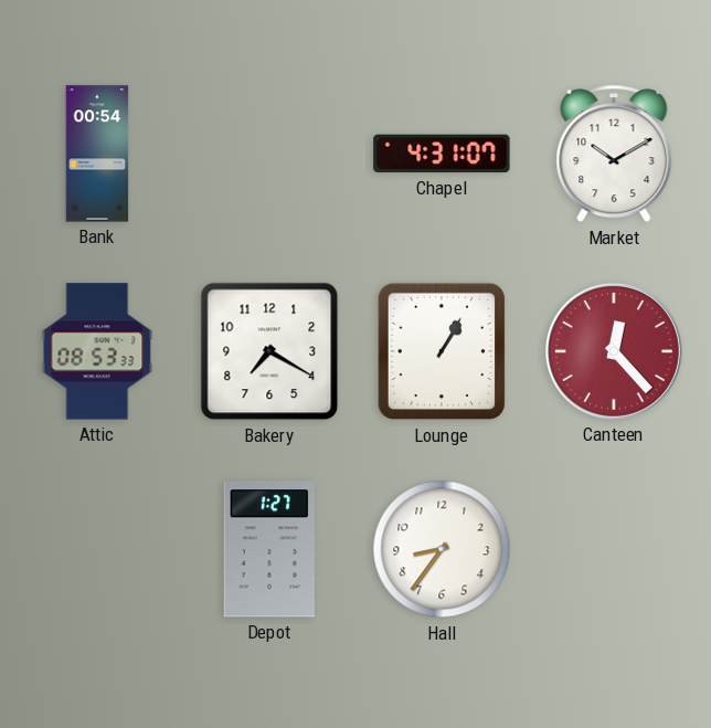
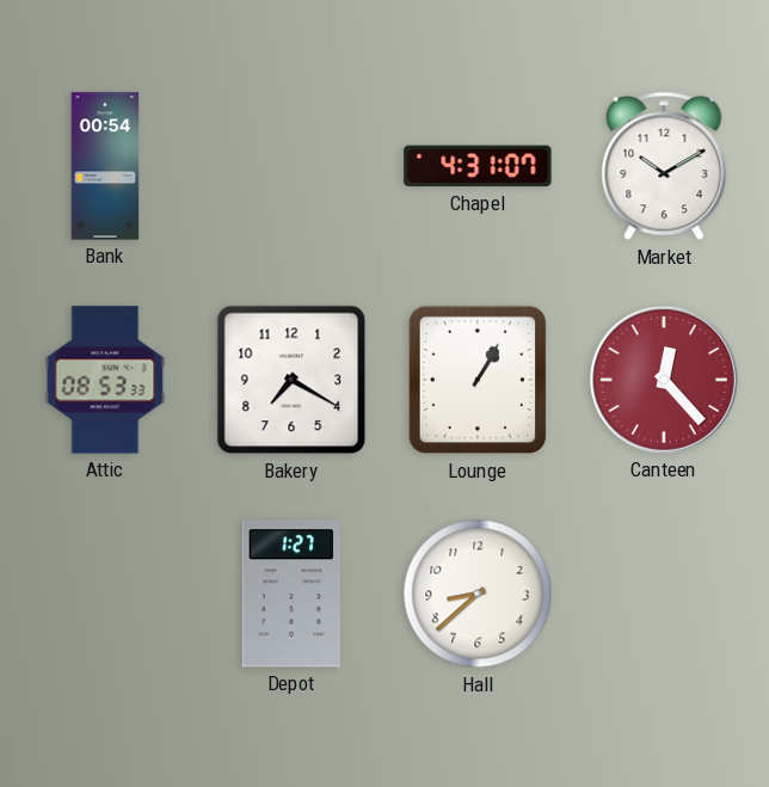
Hall: 8:36 -> 8:38 (478, 594)
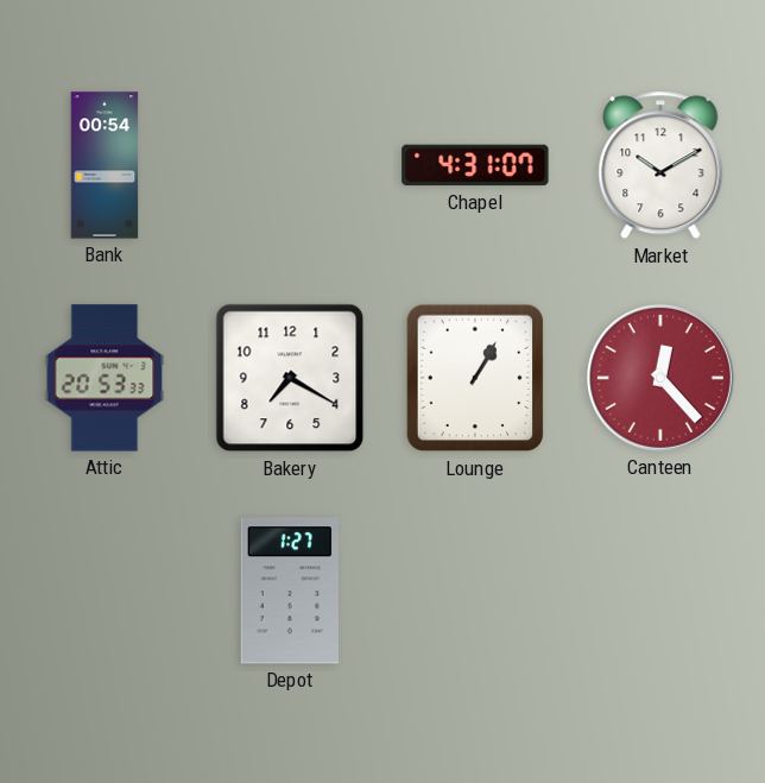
Attic: 08:53 -> 20:53 (105, 378)
Hall: 8:38 -> none (478, 594)
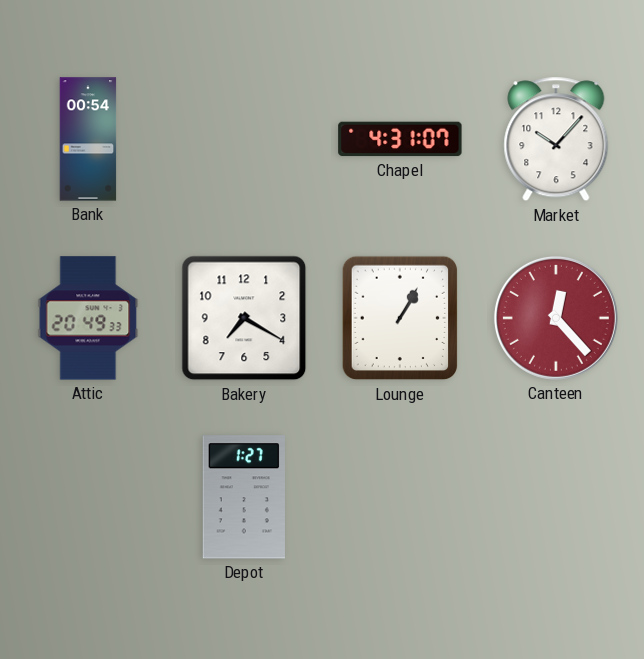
Market: 10:10 -> 10:07 (556, 139)
Attic: 20:53 -> 20:49 (88, 318)
